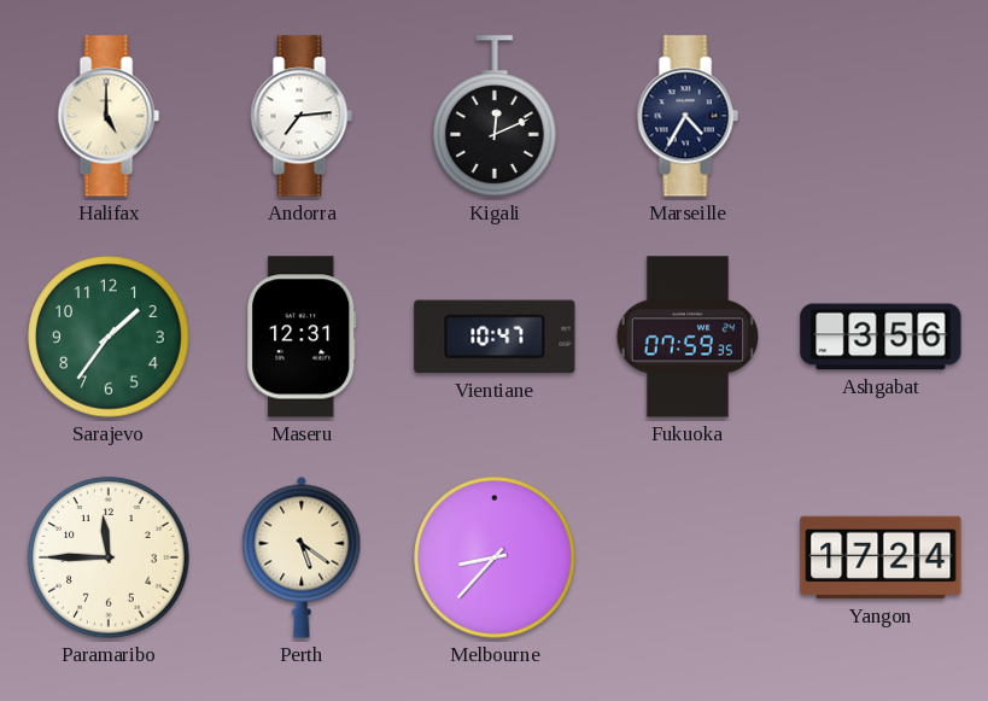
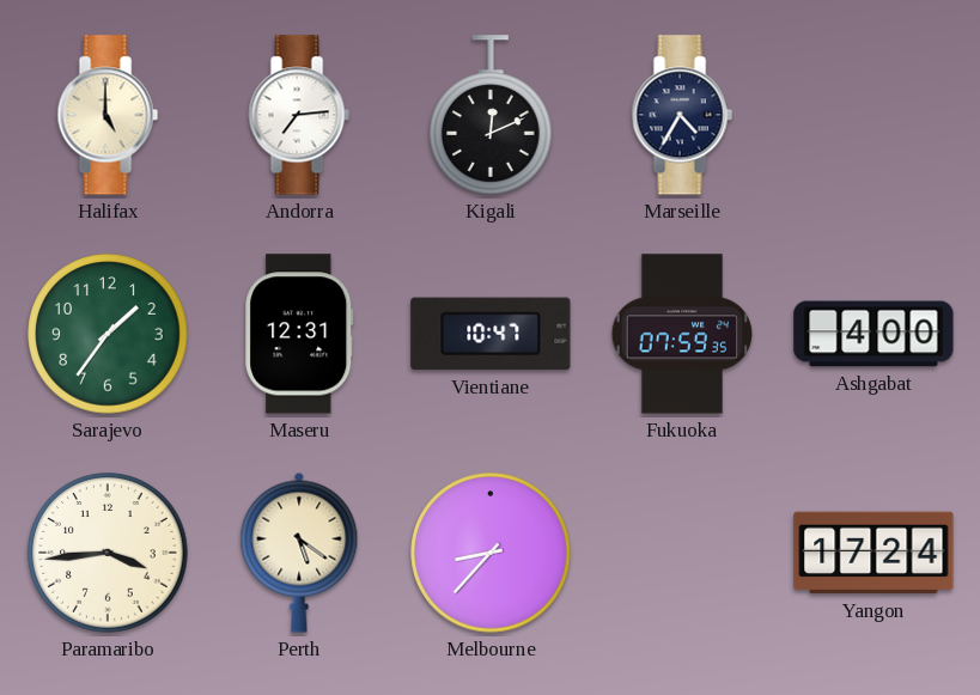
Ashgabat: 3:56 -> 4:00 (874, 334)
Paramaribo: 11:45 -> 3:44 (108, 553)
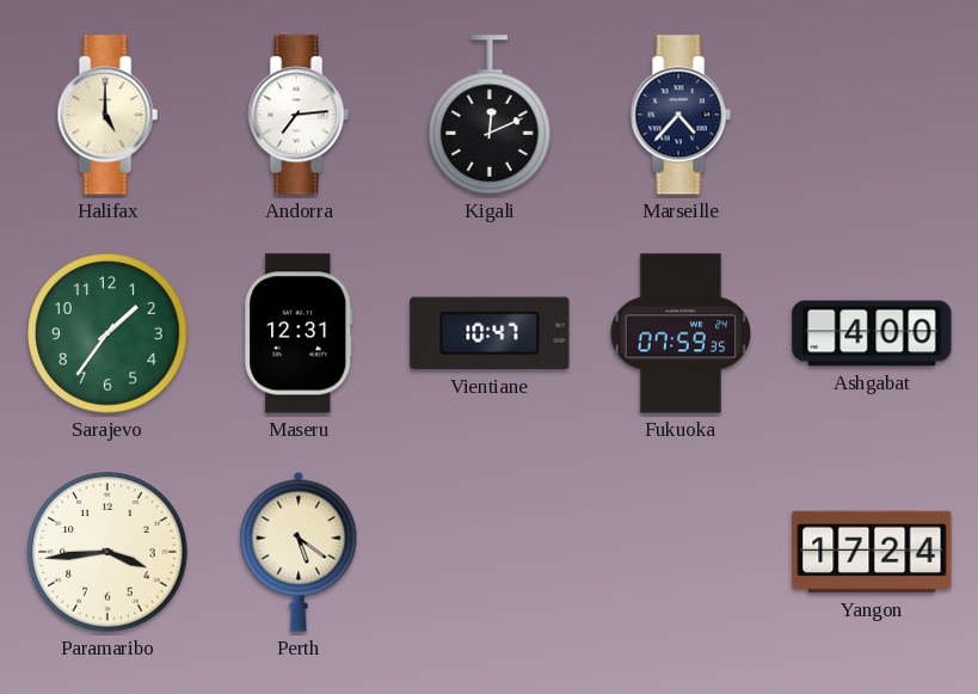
Marseille: 4:35 -> 4:37 (681, 115)
Melbourne: 8:37 -> none (491, 553)
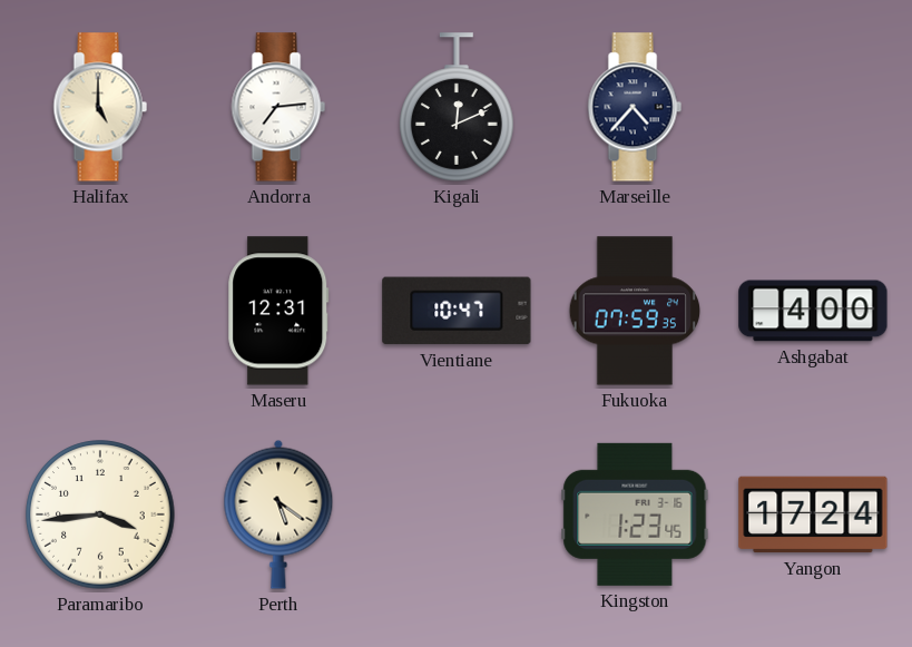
Sarajevo: 1:36 -> none (107, 333)
Kingston: none -> 1:23 (635, 514)
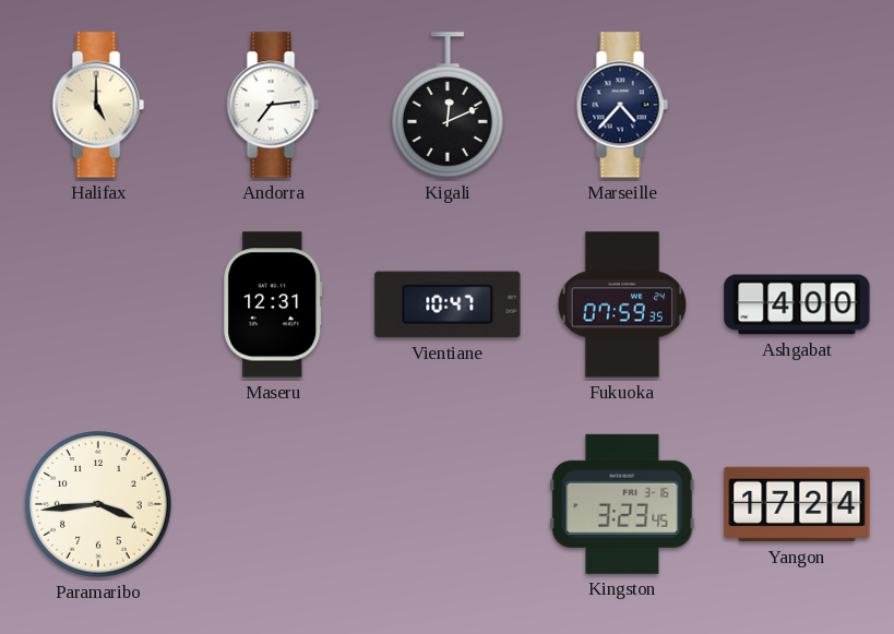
Perth: 5:21 -> none (278, 514)
Kingston: 1:23 -> 3:23 (622, 504)
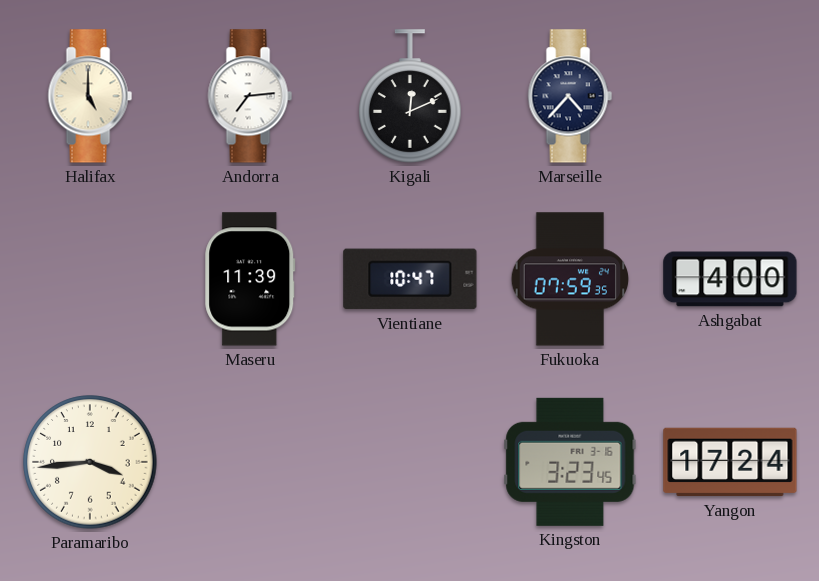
Maseru: 12:31 -> 11:39 (250, 279)
